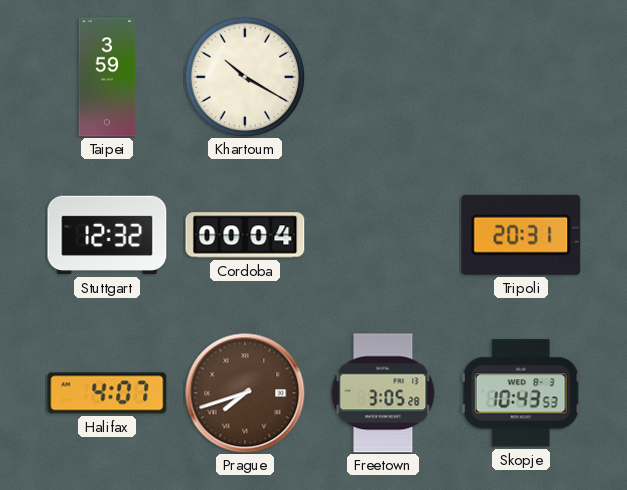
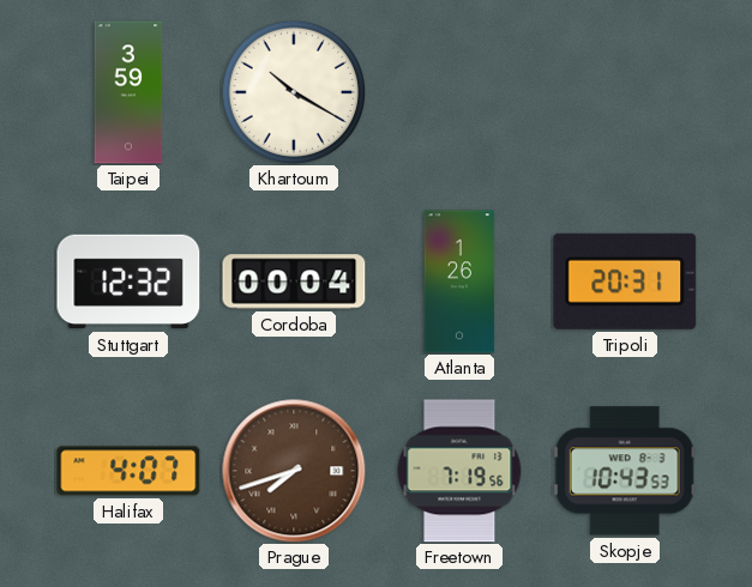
Atlanta: none -> 1:26 (459, 282)
Freetown: 3:05 -> 7:19 (459, 471)
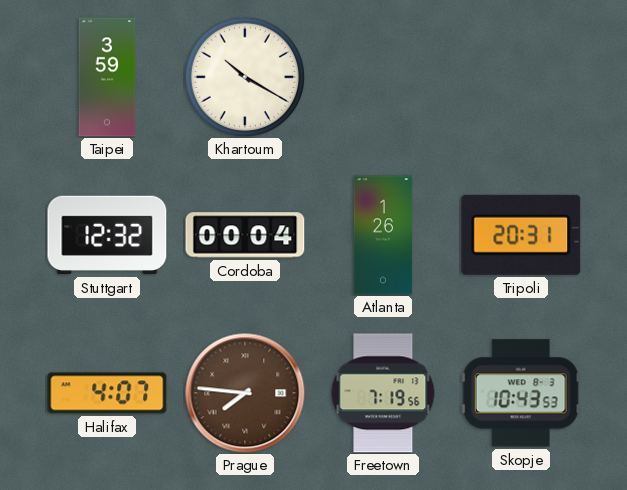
Prague: 7:42 -> 7:46 (245, 393)
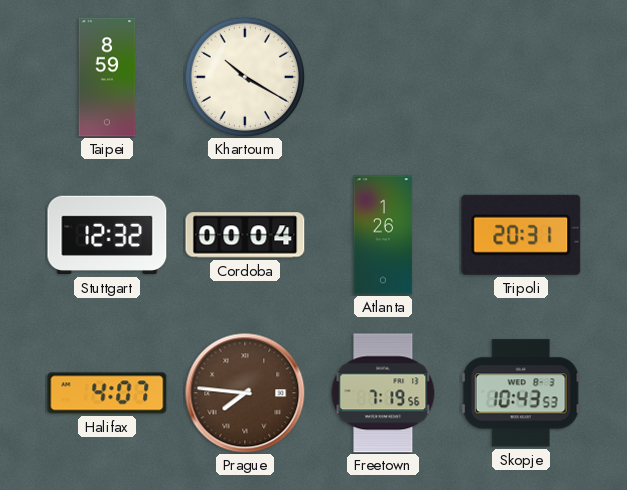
Taipei: 3:59 -> 8:59 (107, 77)
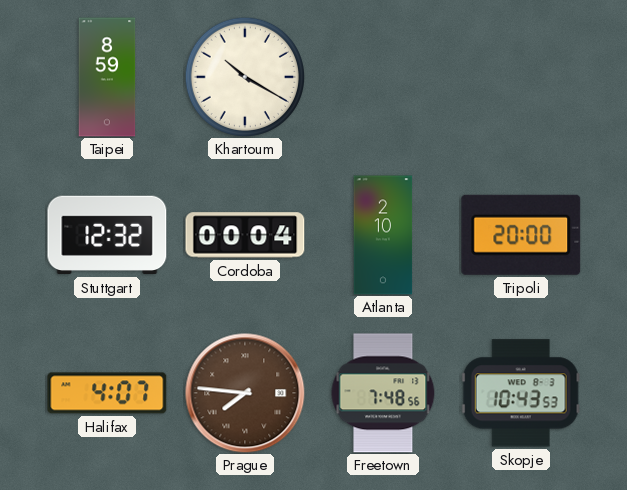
Atlanta: 1:26 -> 2:10 (383, 235)
Tripoli: 20:31 -> 20:00 (521, 235)
Freetown: 7:19 -> 7:48 (383, 393)
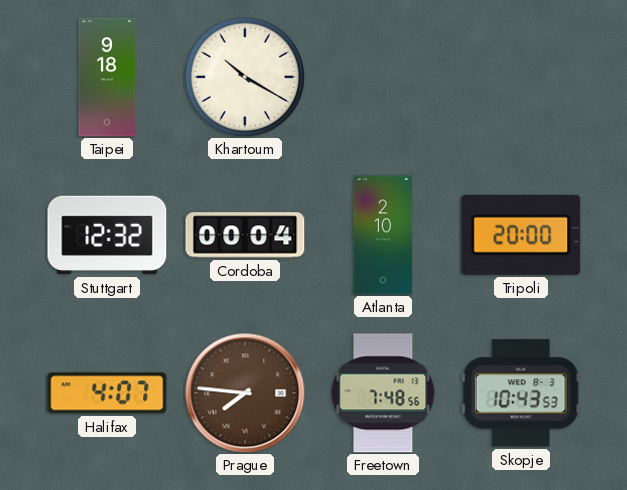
Taipei: 8:59 -> 9:18 (107, 77)
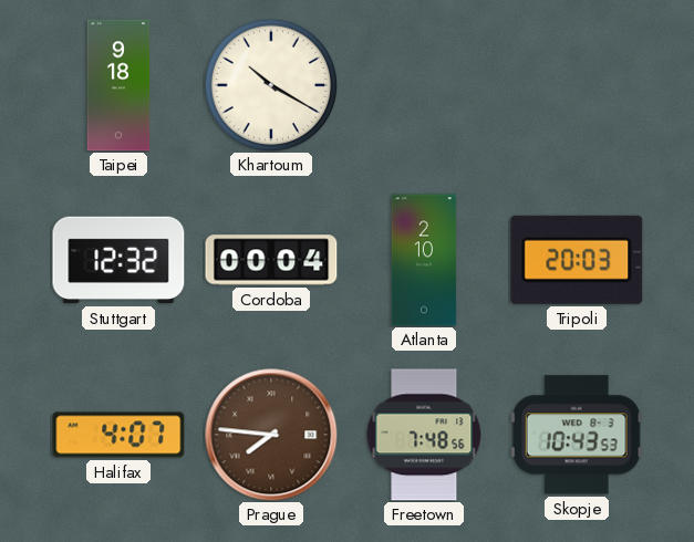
Tripoli: 20:00 -> 20:03 (577, 260)
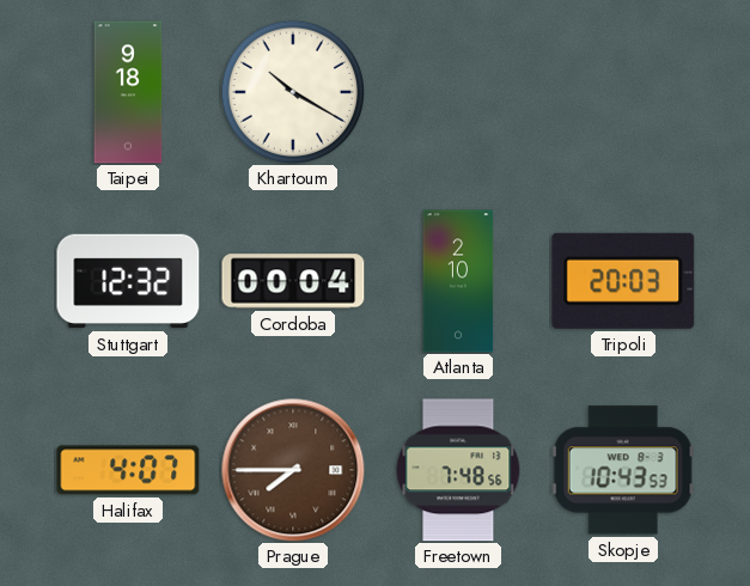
Prague: 7:46 -> 7:45 (293, 470)
